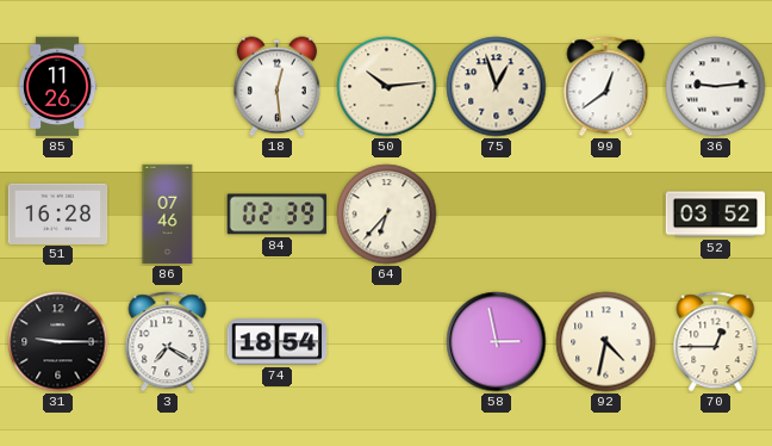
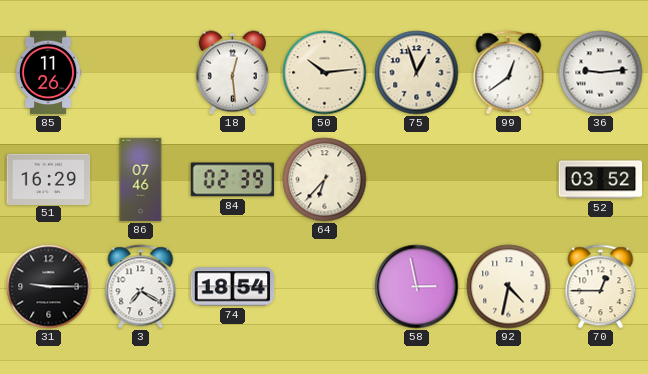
51: 16:28 -> 16:29 (49, 179)
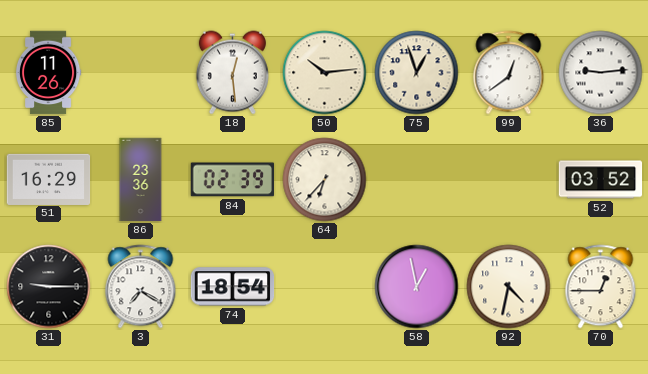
86: 07:46 -> 23:36 (141, 180)
58: 2:58 -> 12:58 (417, 287)
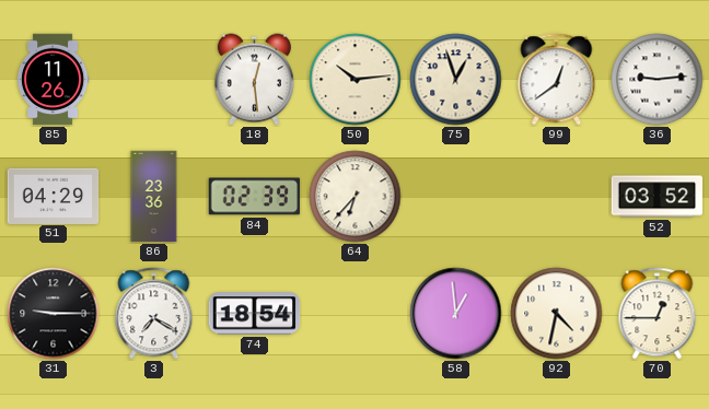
51: 16:29 -> 04:29 (54, 196)
58: 12:58 -> 12:59 (456, 314)
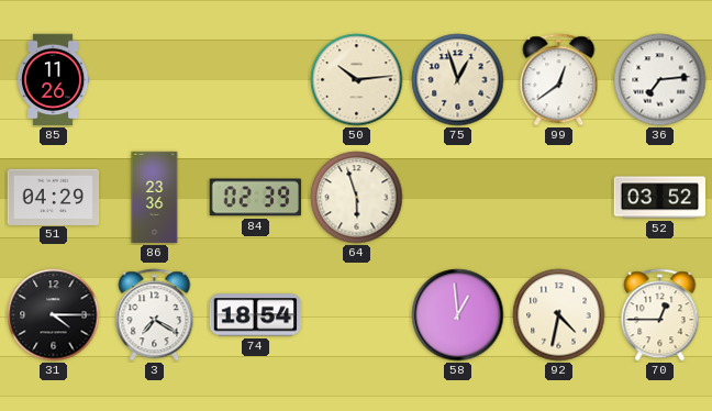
18: 12:29 -> none (254, 80)
36: 9:14 -> 7:14 (660, 80)
64: 6:37 -> 5:57 (357, 198)
31: 9:15 -> 4:15 (54, 315)
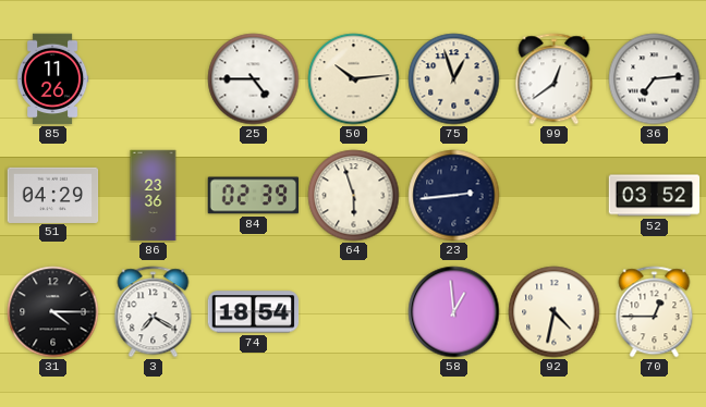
25: none -> 4:45 (254, 79)
23: none -> 2:44 (454, 196)
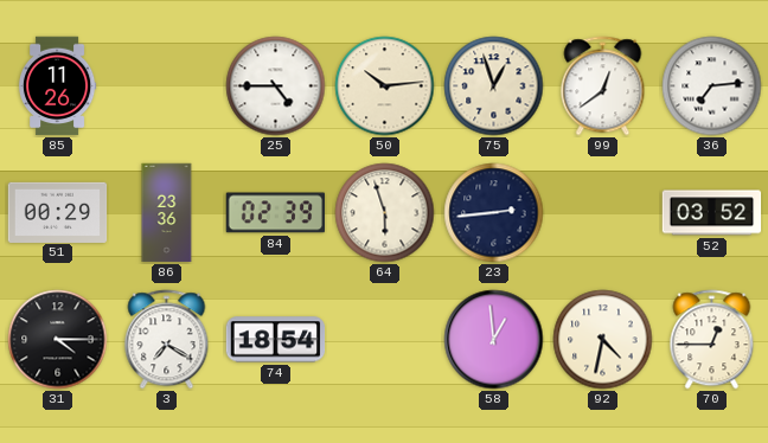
51: 04:29 -> 00:29 (58, 212)
